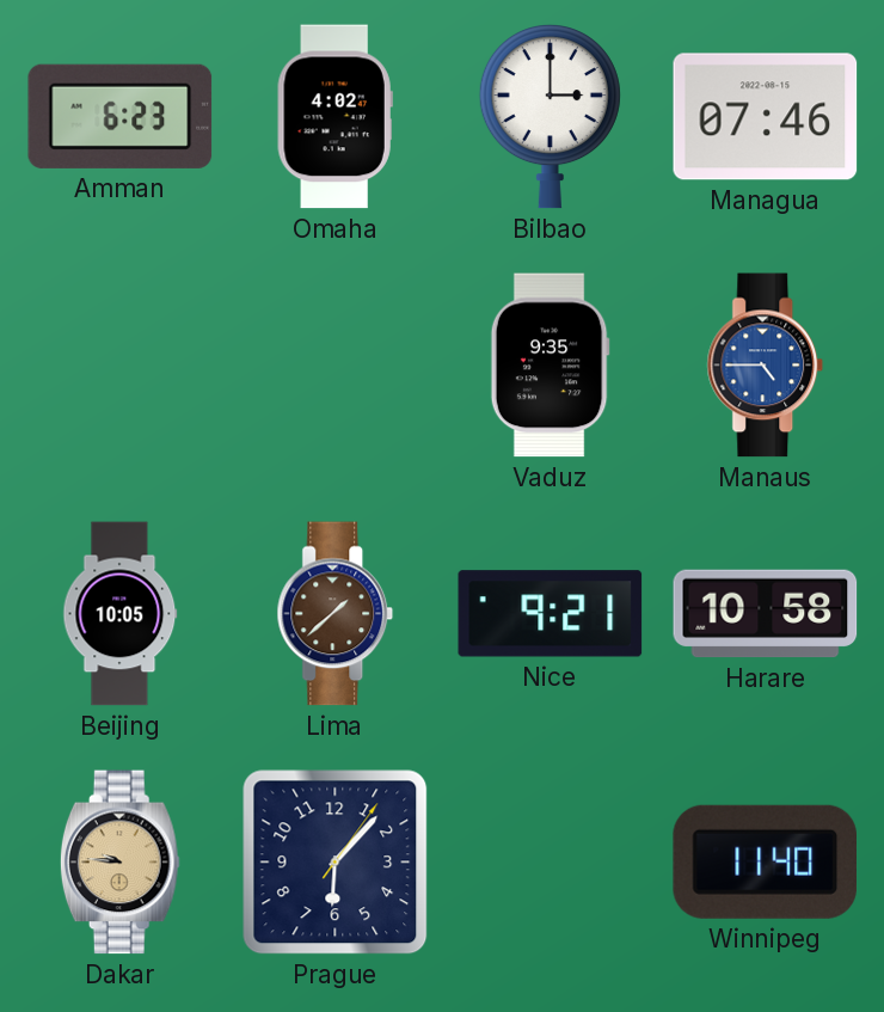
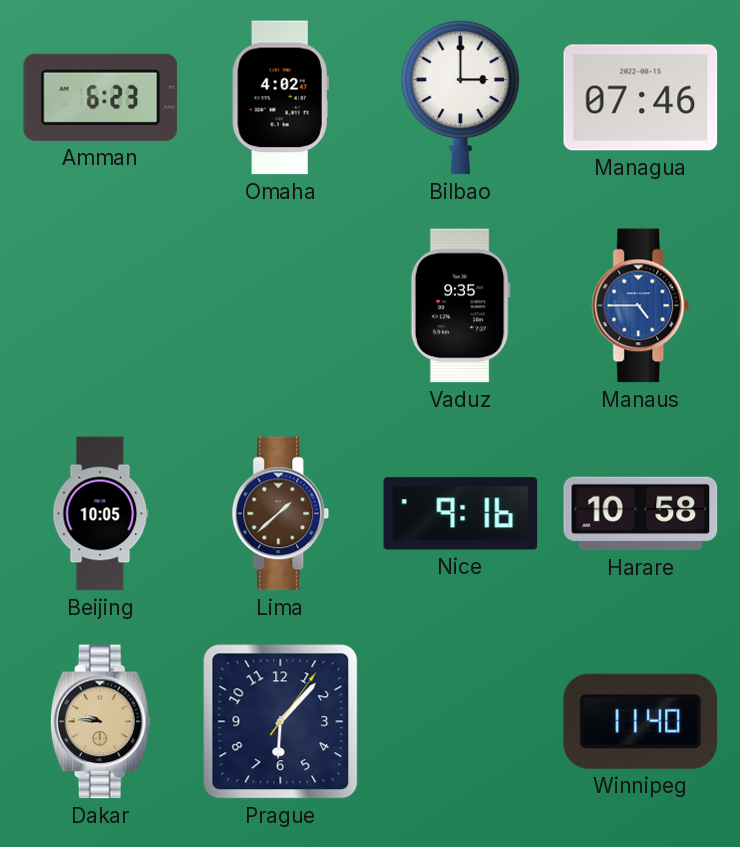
Nice: 9:21 -> 9:16 (461, 514)
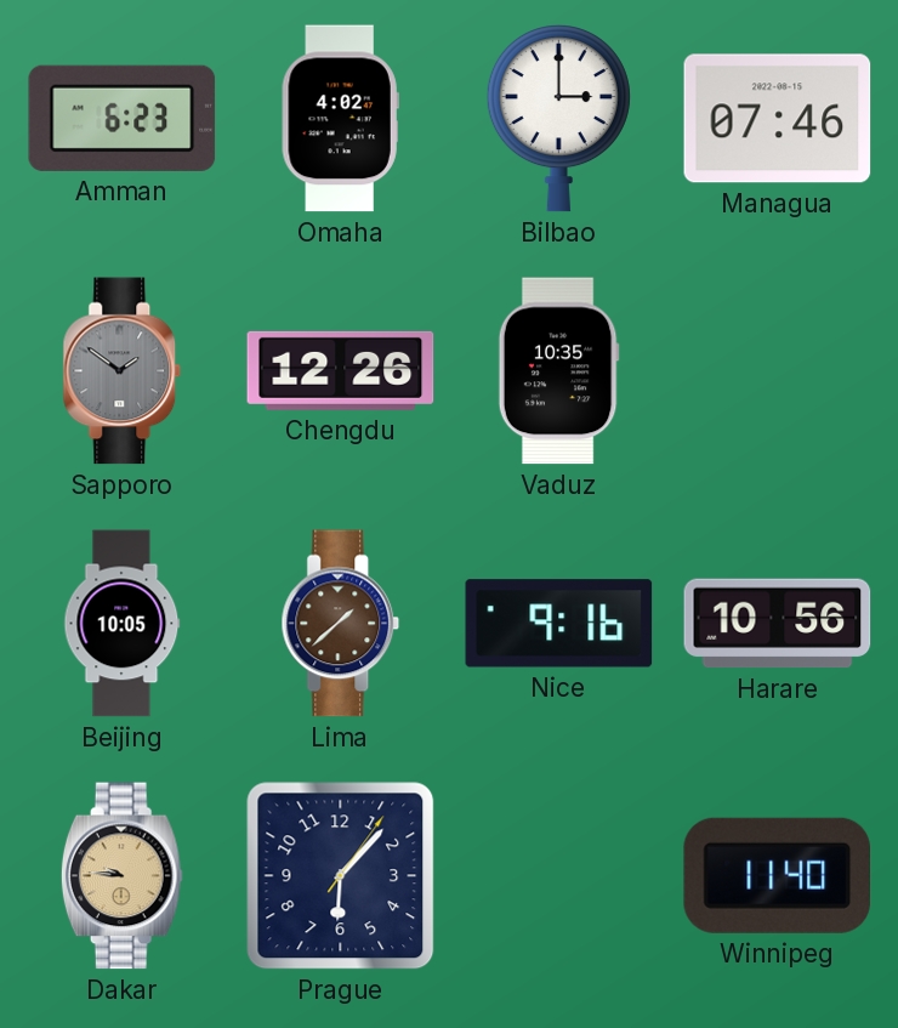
Sapporo: none -> 1:51 (123, 371)
Chengdu: none -> 12:26 (341, 370)
Vaduz: 9:35 -> 10:35 (558, 371)
Manaus: 4:45 -> none (641, 306)
Harare: 10:58 -> 10:56 (778, 624)
